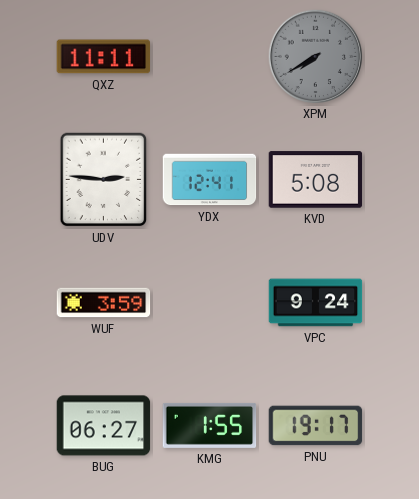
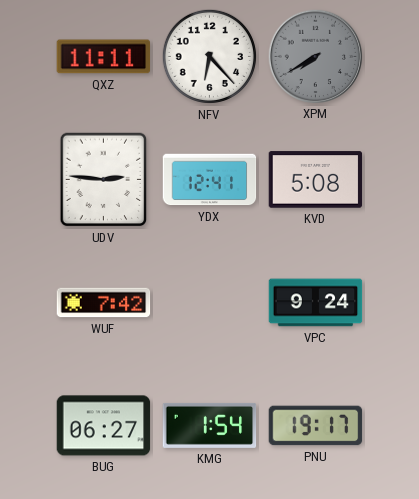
NFV: none -> 6:23 (209, 56)
WUF: 3:59 -> 7:42 (104, 303)
KMG: 1:55 -> 1:54 (210, 425)
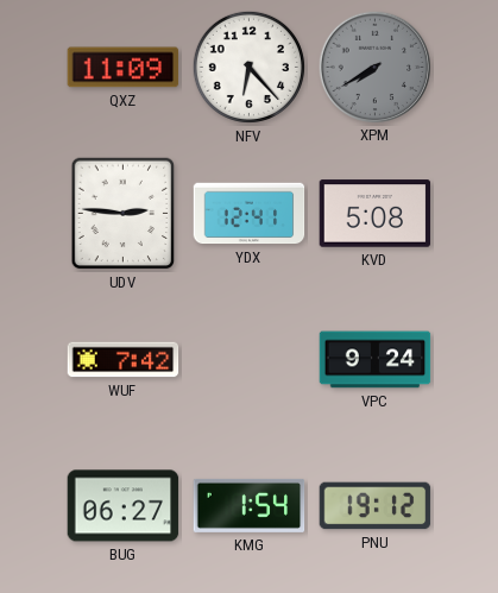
QXZ: 11:11 -> 11:09 (124, 68)
PNU: 19:17 -> 19:12 (376, 506)
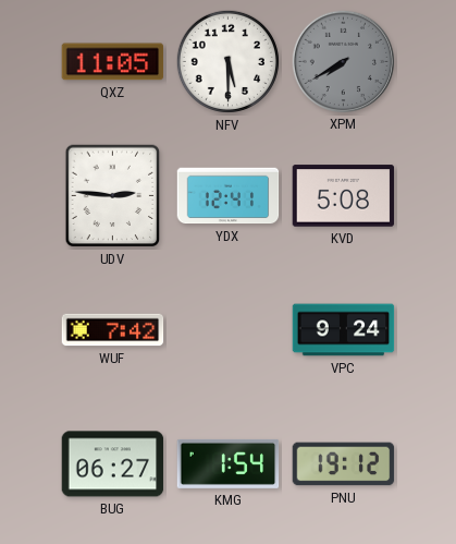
QXZ: 11:09 -> 11:05 (113, 62)
NFV: 6:23 -> 5:30 (227, 61)
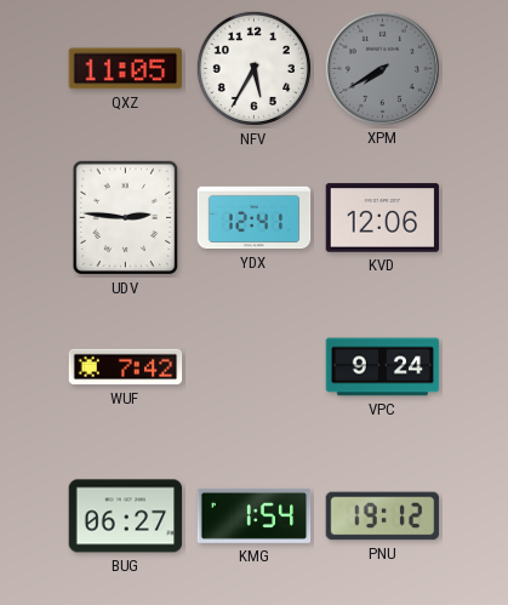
NFV: 5:30 -> 5:35 (253, 68)
KVD: 5:08 -> 12:06 (383, 218)
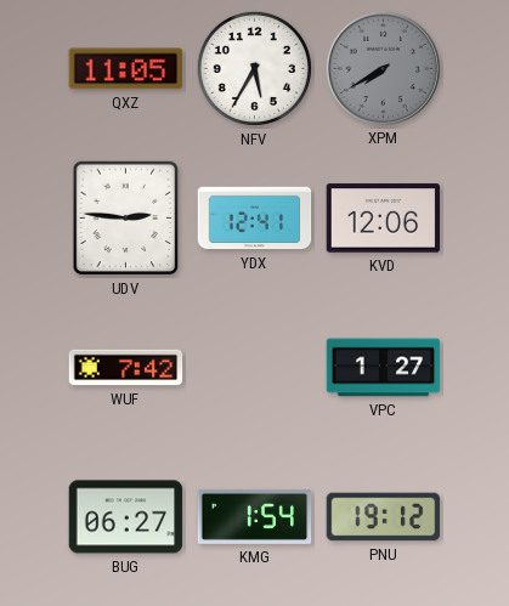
VPC: 9:24 -> 1:27 (384, 368)
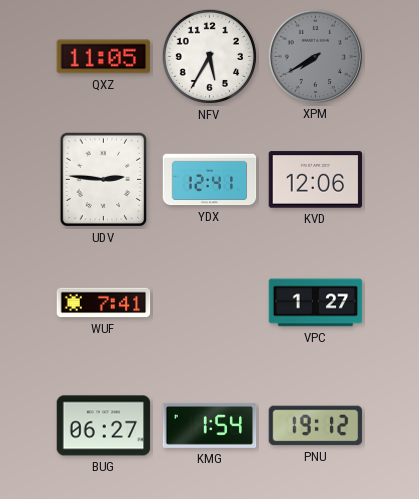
WUF: 7:42 -> 7:41 (104, 303)
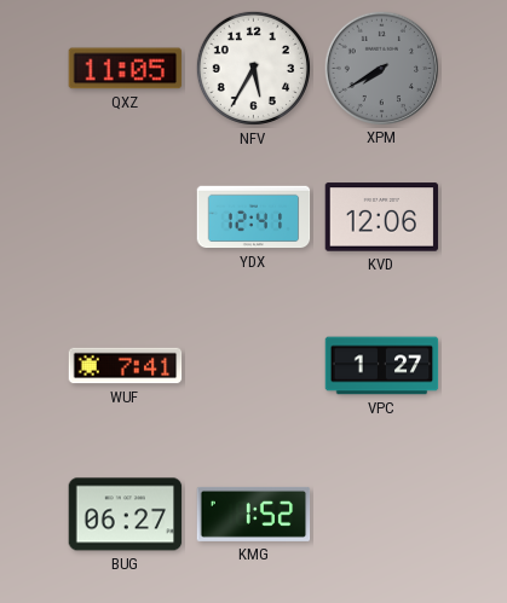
UDV: 2:46 -> none (104, 180)
KMG: 1:54 -> 1:52 (254, 514)
PNU: 19:12 -> none (316, 426)
